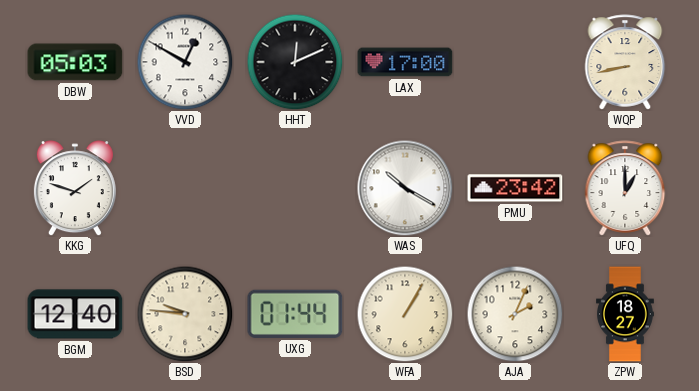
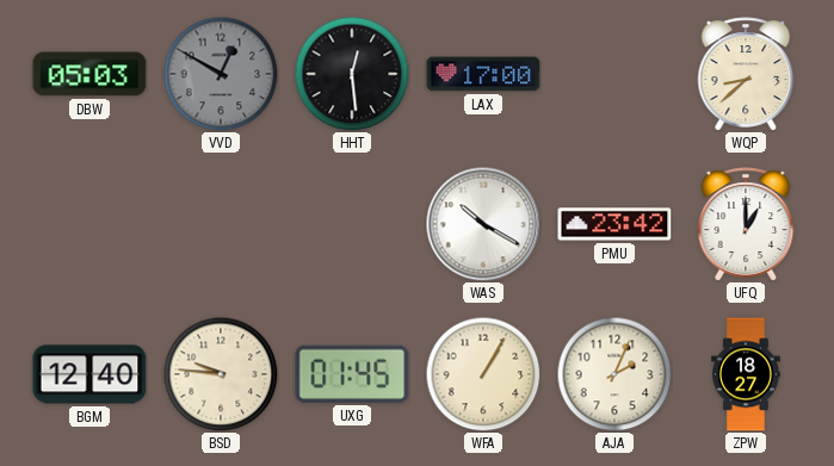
VVD dial: white -> grey (221, 74)
HHT: 12:11 -> 12:29 (352, 74)
WQP: 8:43 -> 8:38 (746, 74)
KKG: 1:48 -> none (75, 188)
UXG: 01:44 -> 01:45 (352, 374)
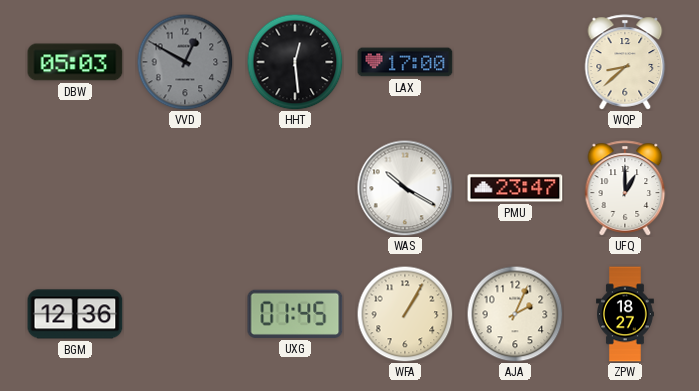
PMU: 23:42 -> 23:47 (515, 188)
BGM: 12:40 -> 12:36 (75, 314)
BSD: 9:46 -> none (221, 374)
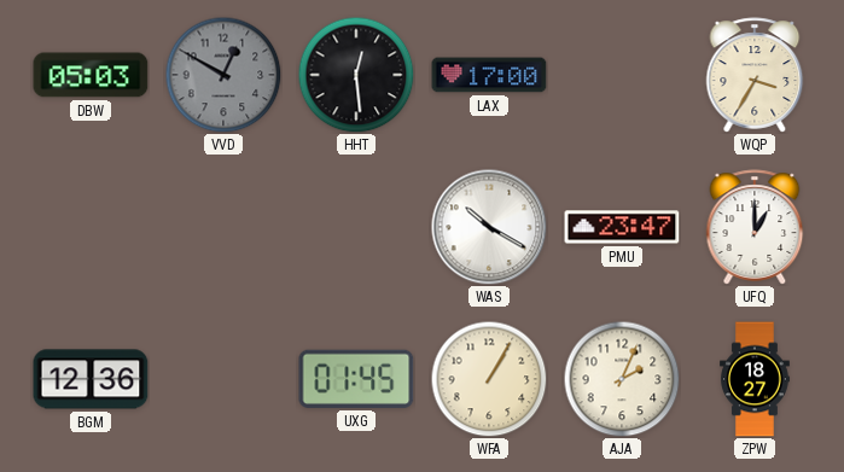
WQP: 8:38 -> 3:35 (755, 75)
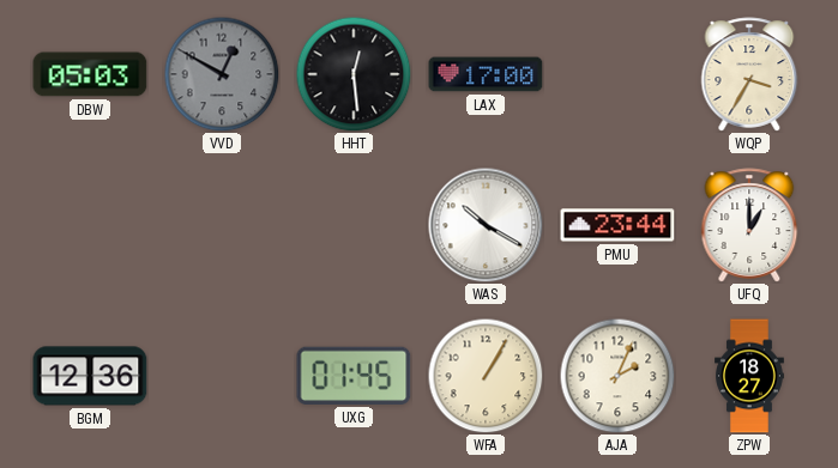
PMU: 23:47 -> 23:44 (617, 225)
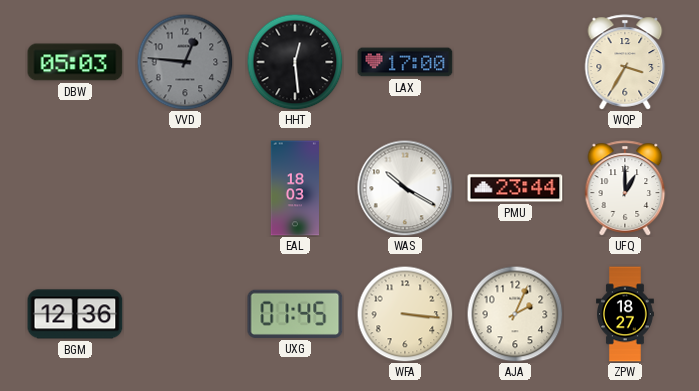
VVD: 12:50 -> 12:46 (185, 62)
EAL: none -> 18:03 (294, 188)
WFA: 1:05 -> 3:16 (405, 314)
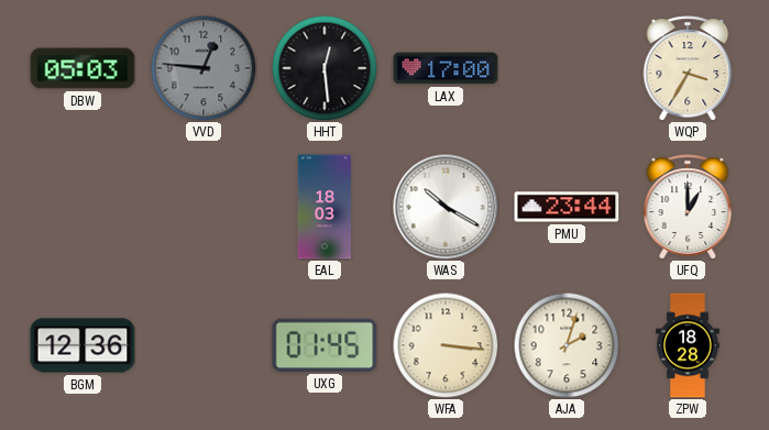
AJA: 2:04 -> 2:03 (567, 345)
ZPW: 18:27 -> 18:28 (689, 345)
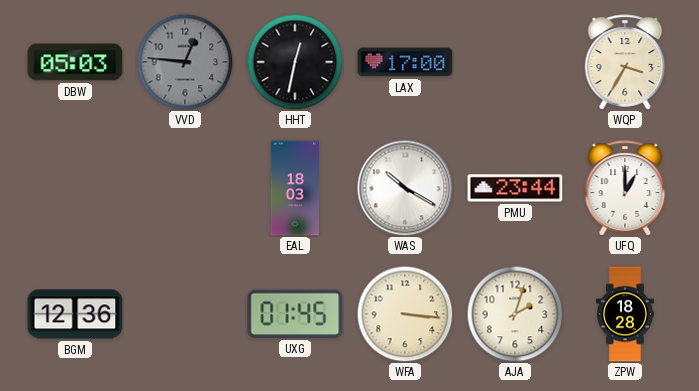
HHT: 12:29 -> 12:32 (295, 62)
